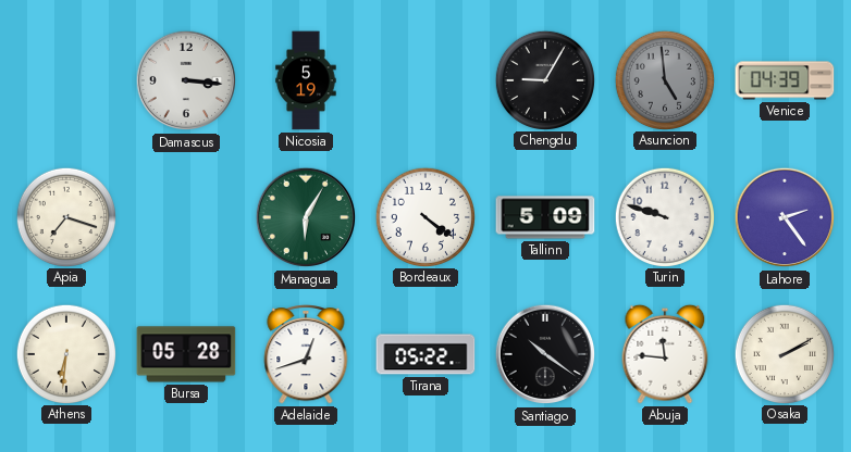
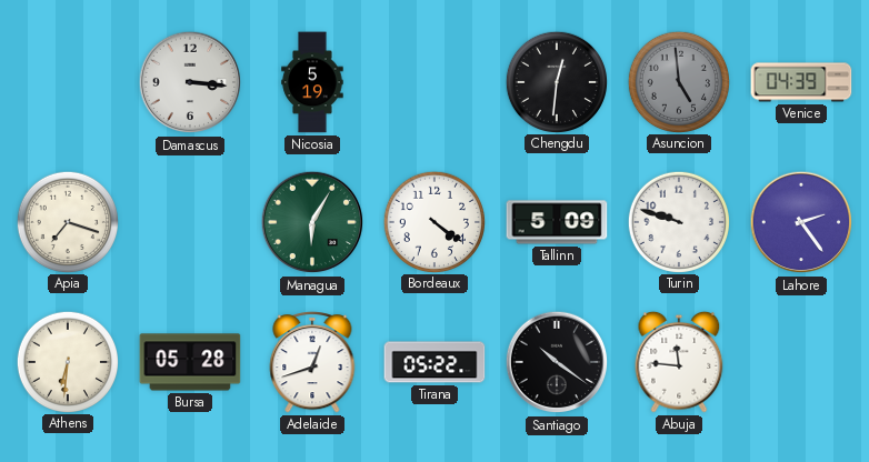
Chengdu: 9:05 -> 12:31 (556, 81)
Osaka: 2:10 -> none (784, 353)
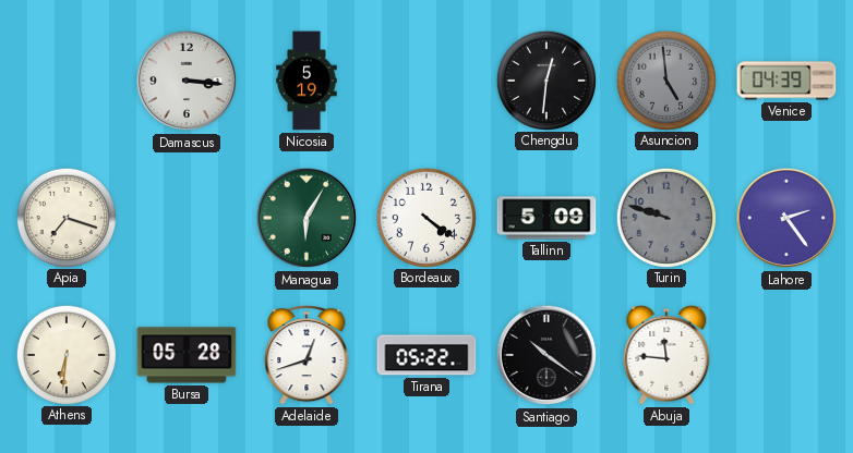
Turin dial: white -> grey (665, 217)
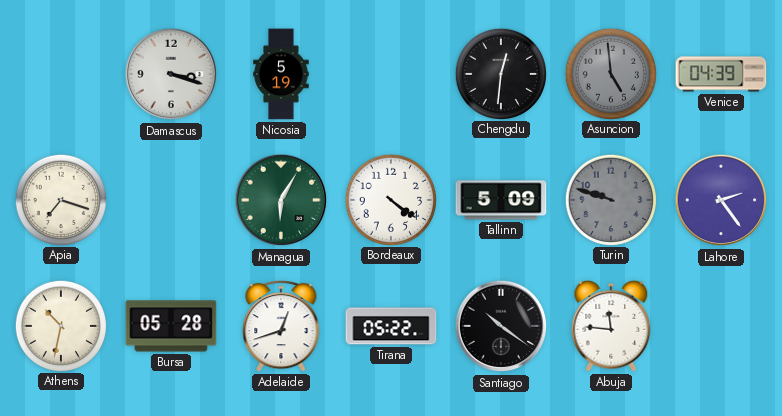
Damascus: 3:16 -> 3:18 (171, 74)
Athens: 6:31 -> 10:32 (60, 325)
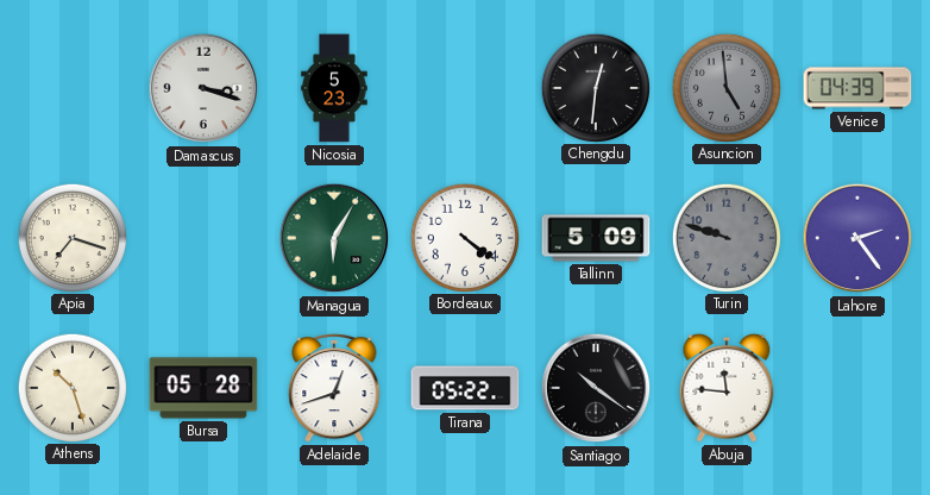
Nicosia: 5:19 -> 5:23 (334, 88)
Athens: 10:32 -> 10:27 (71, 387)
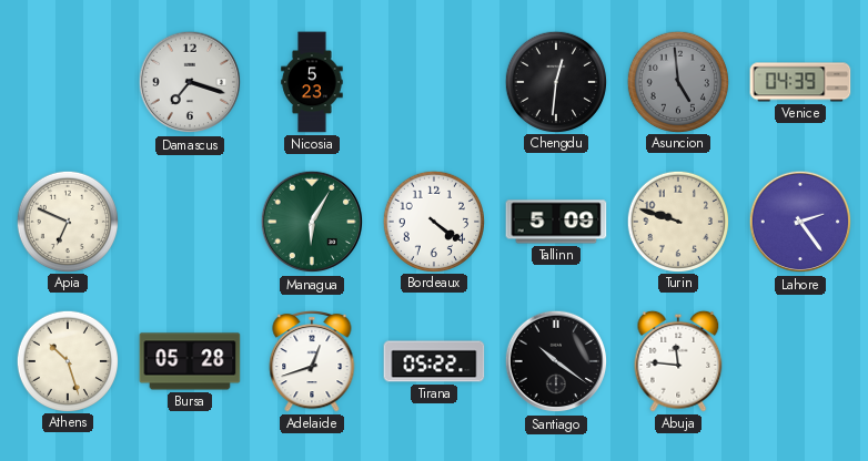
Damascus: 3:18 -> 7:18 (190, 82)
Apia: 7:18 -> 6:49 (67, 221)
Turin dial: grey -> cream (677, 221)
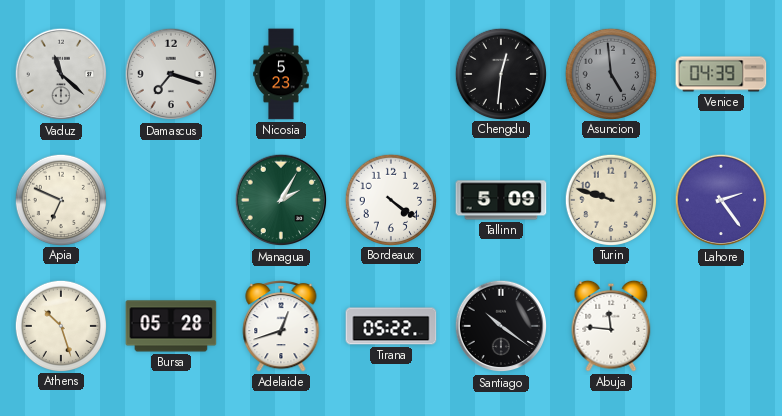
Vaduz: none -> 11:22 (61, 74)
Managua: 6:05 -> 2:05 (281, 200)
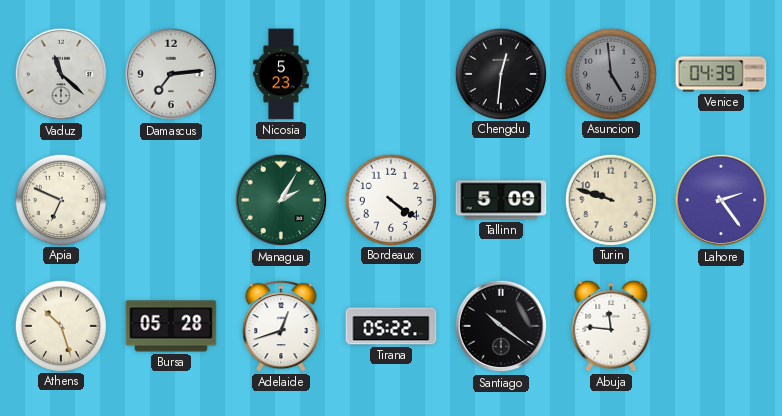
Damascus: 7:18 -> 7:14 (171, 74)
